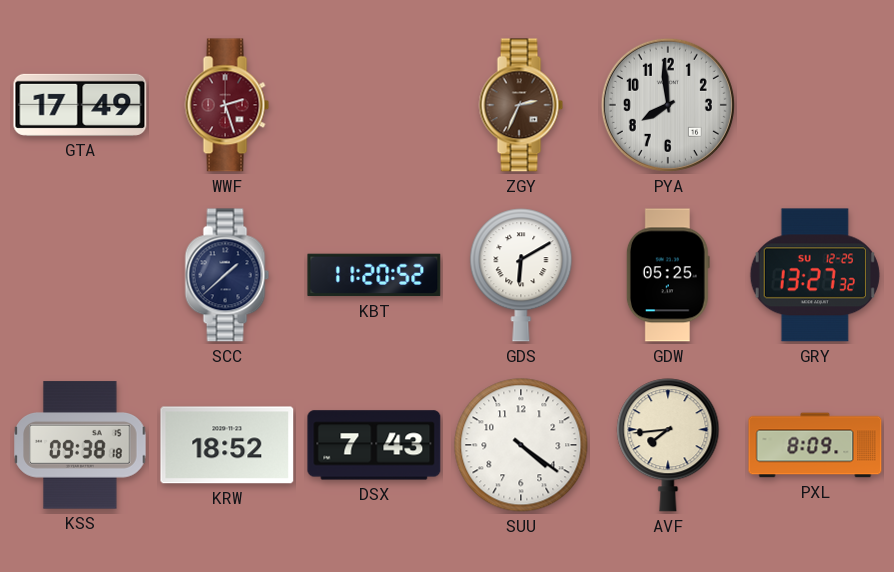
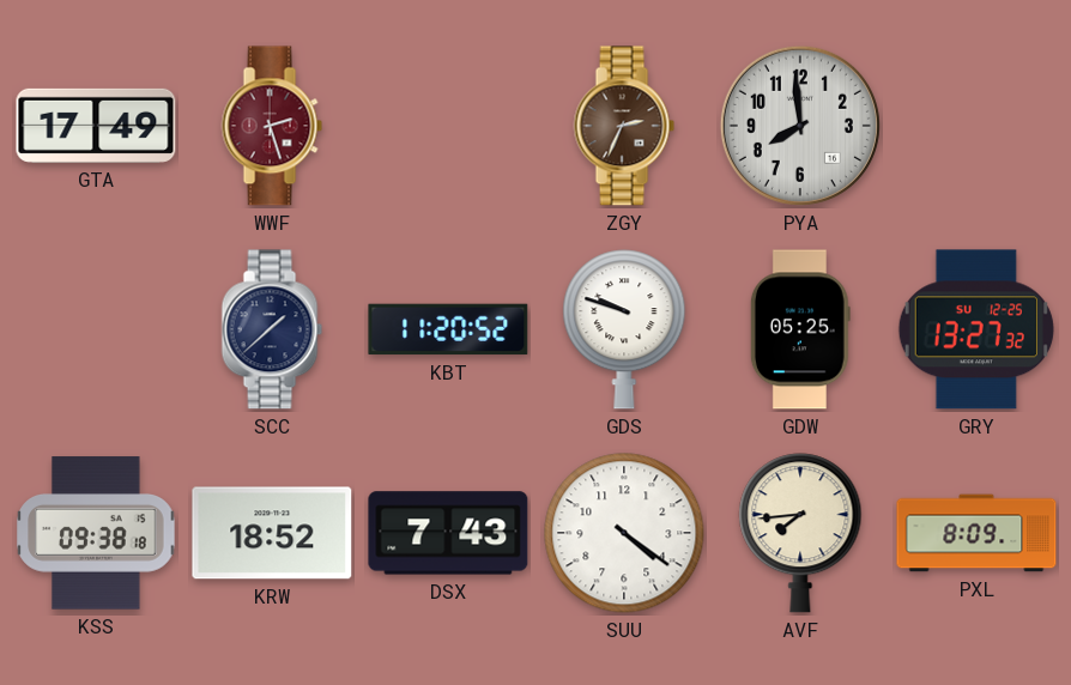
GDS: 6:10 -> 9:48 (624, 329)
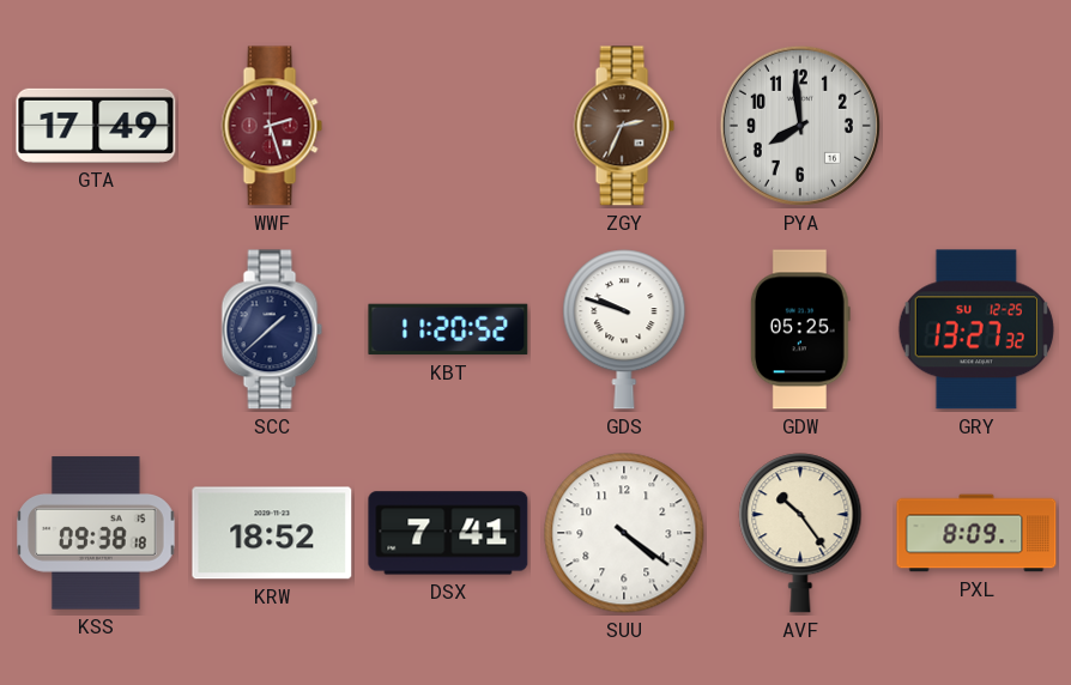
DSX: 7:43 -> 7:41 (448, 533)
AVF: 7:44 -> 10:24 (800, 533)
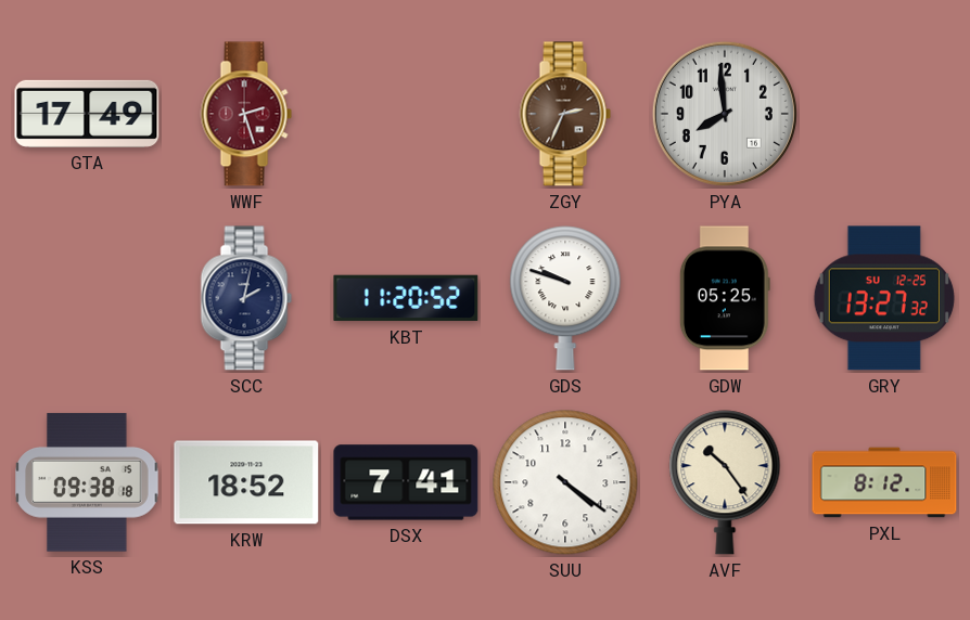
SCC: 1:38 -> 2:02 (246, 298)
PXL: 8:09 -> 8:12 (884, 482)
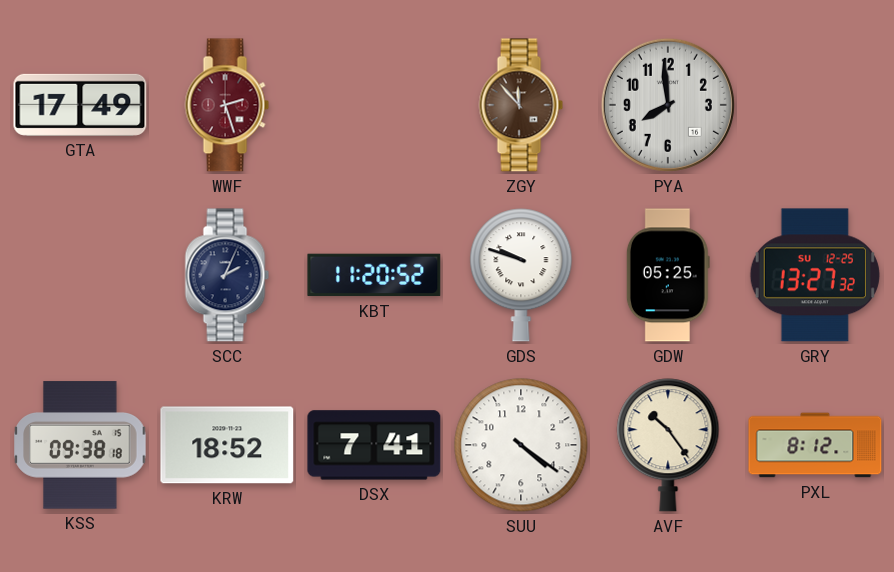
ZGY: 2:34 -> 11:53 (521, 105)
SCC: 2:02 -> 2:04 (227, 275)
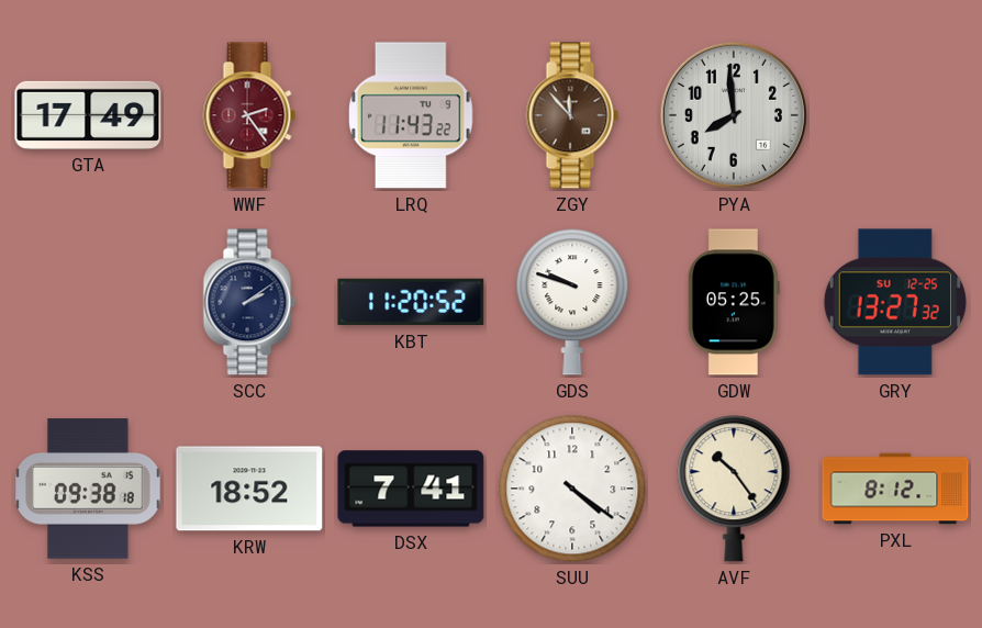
WWF: 2:27 -> 2:24 (249, 115)
LRQ: none -> 11:43 (412, 115)
SCC: 2:04 -> 2:09 (249, 302)
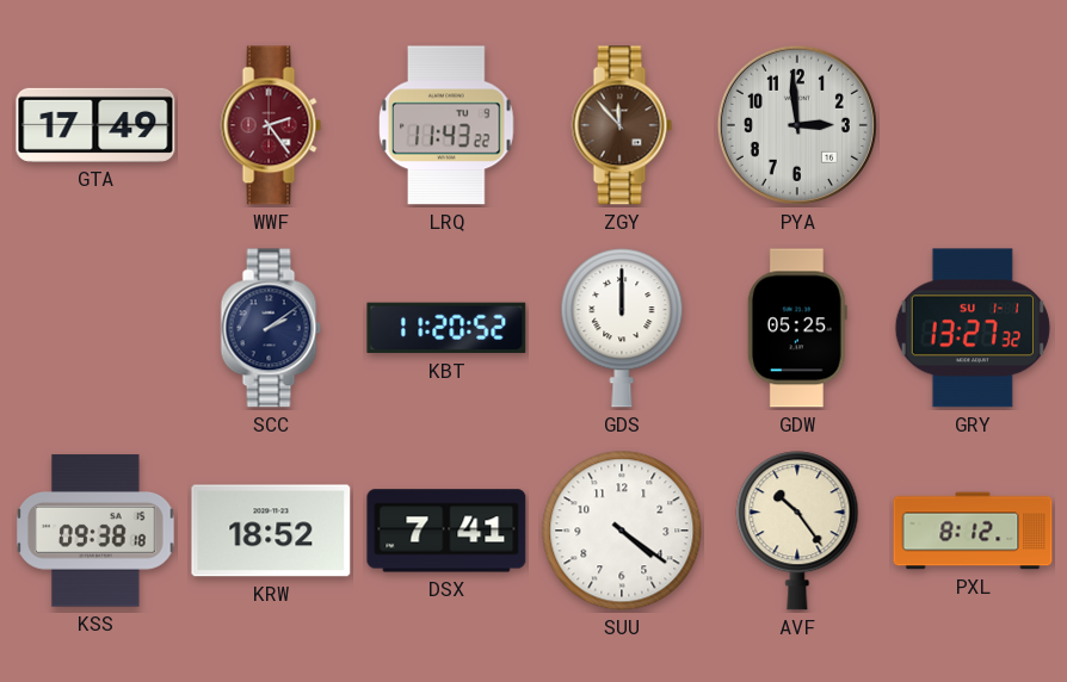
PYA: 7:59 -> 2:59 (797, 125)
GDS: 9:48 -> 12:00 (622, 328)
GRY date: SU 12-25 -> SU 1-1 (973, 328)
